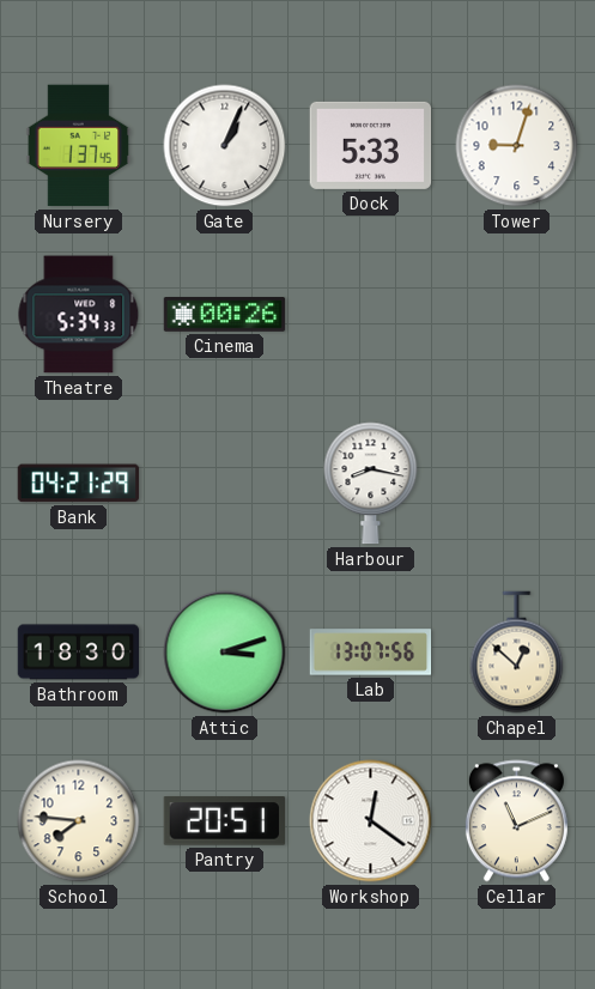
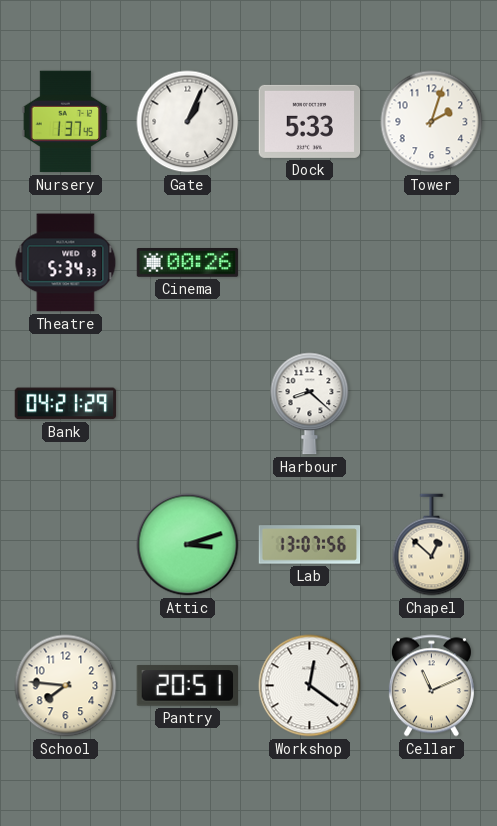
Tower: 9:03 -> 2:03 (432, 122)
Harbour: 8:17 -> 8:22 (310, 404)
Bathroom: 18:30 -> none (79, 653)
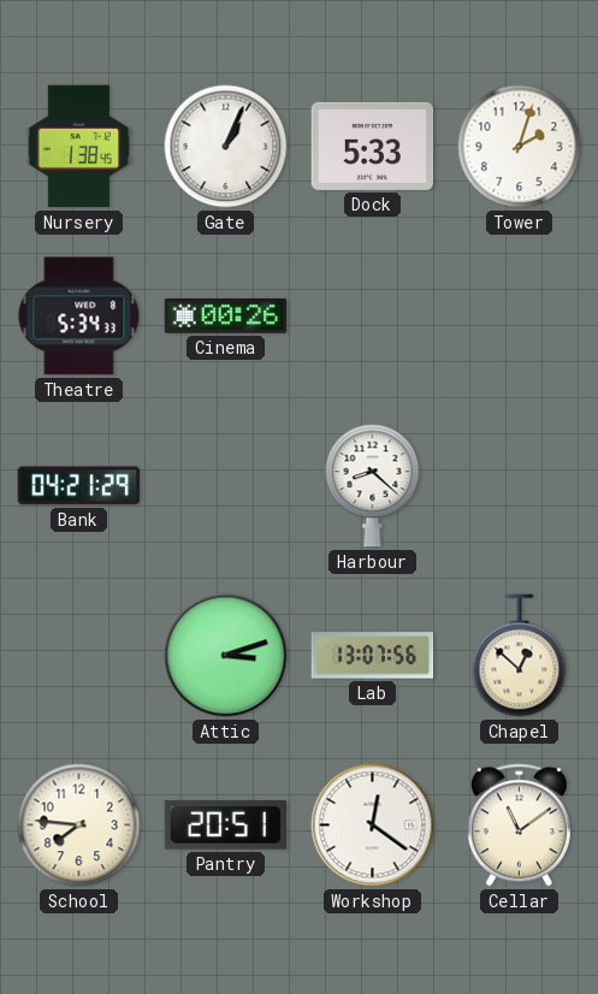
Nursery: 1:37 -> 1:38 (79, 147)
Cellar: 11:11 -> 11:09 (519, 826)
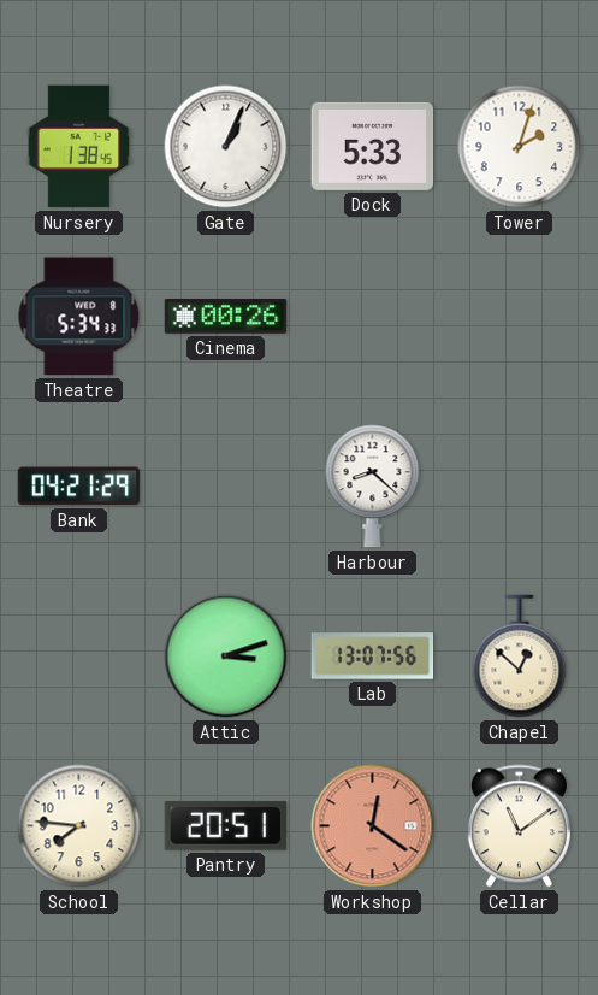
Workshop dial: white -> salmon (373, 826)
